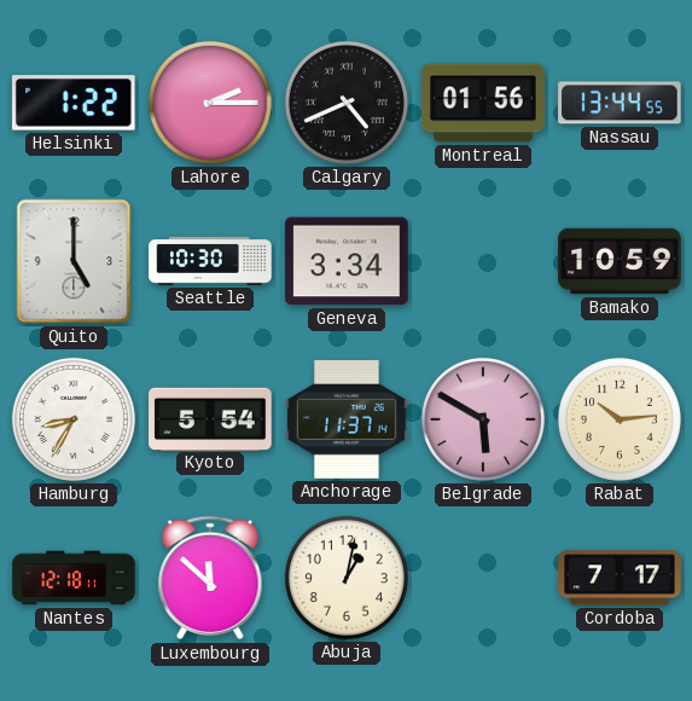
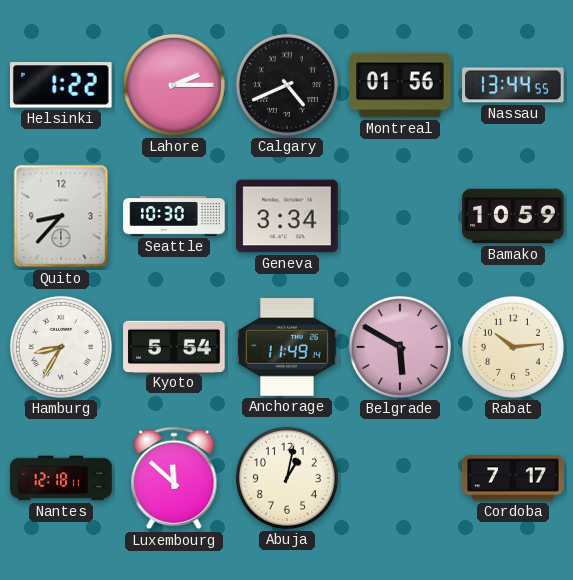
Quito: 5:00 -> 8:37 (61, 216)
Anchorage: 11:37 -> 11:49 (287, 347)
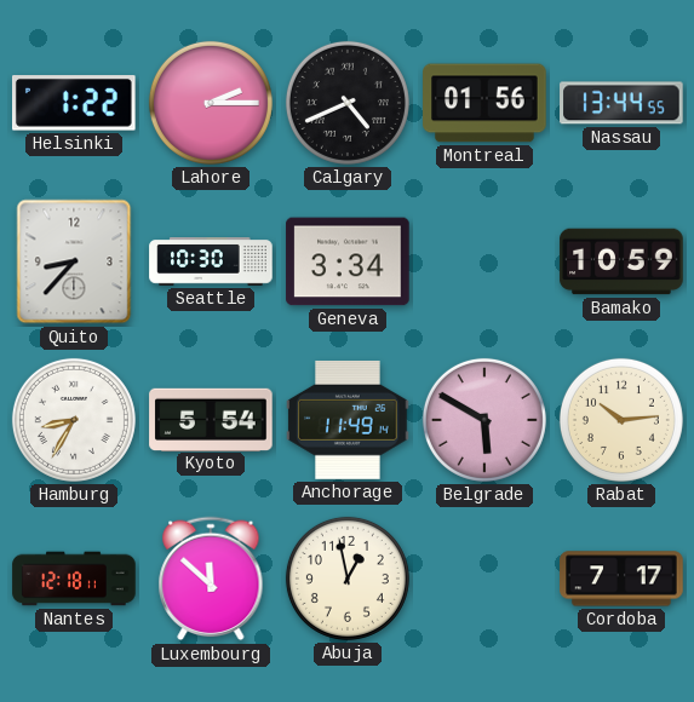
Abuja: 1:02 -> 12:58 (348, 579)
